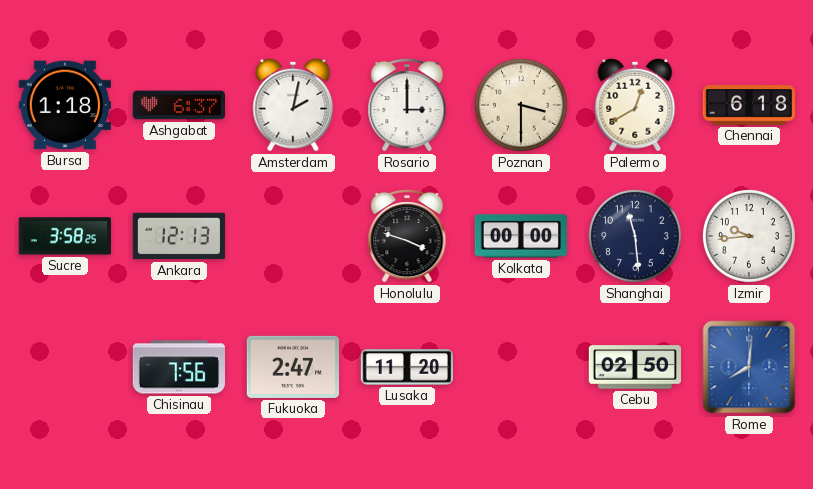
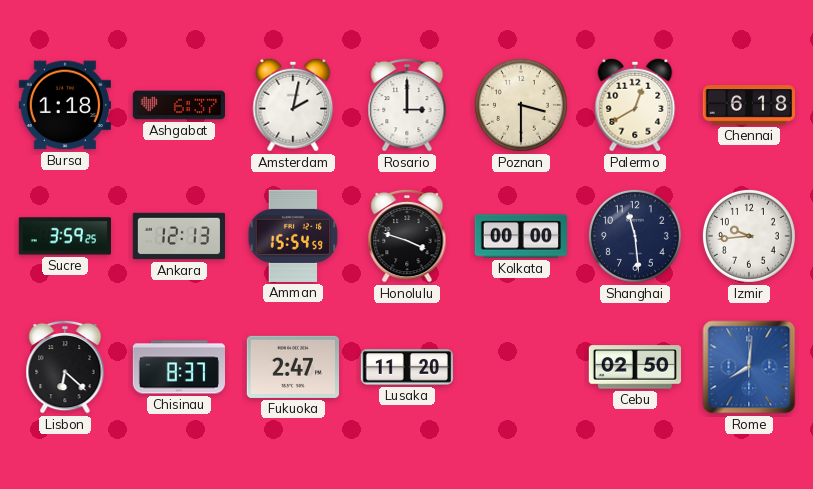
Sucre: 3:58 -> 3:59 (65, 236)
Amman: none -> 15:54 (293, 236)
Lisbon: none -> 6:22 (65, 367)
Chisinau: 7:56 -> 8:37 (178, 367)
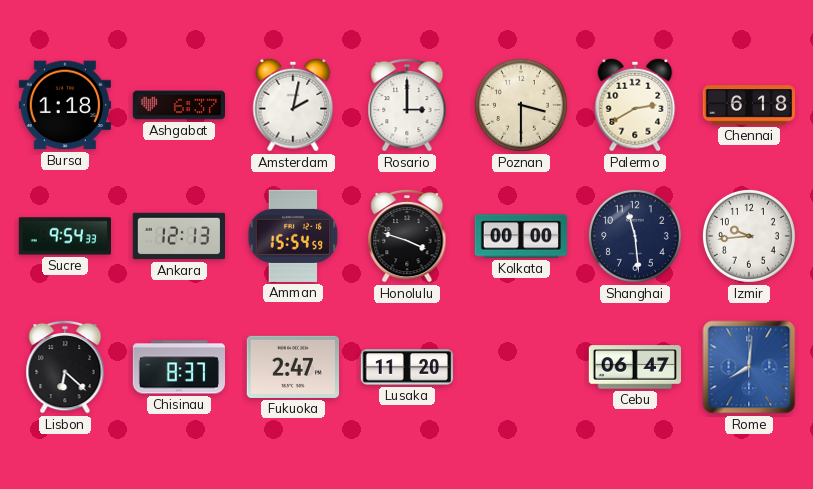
Palermo: 12:40 -> 2:40 (635, 105)
Sucre: 3:59 -> 9:54 (65, 236)
Cebu: 02:50 -> 06:47 (634, 367)
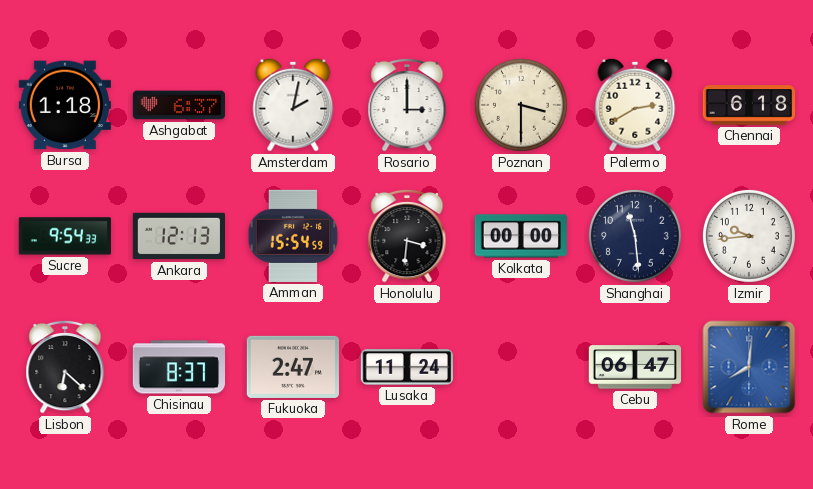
Honolulu: 3:48 -> 3:31 (407, 236)
Lusaka: 11:20 -> 11:24 (406, 367)
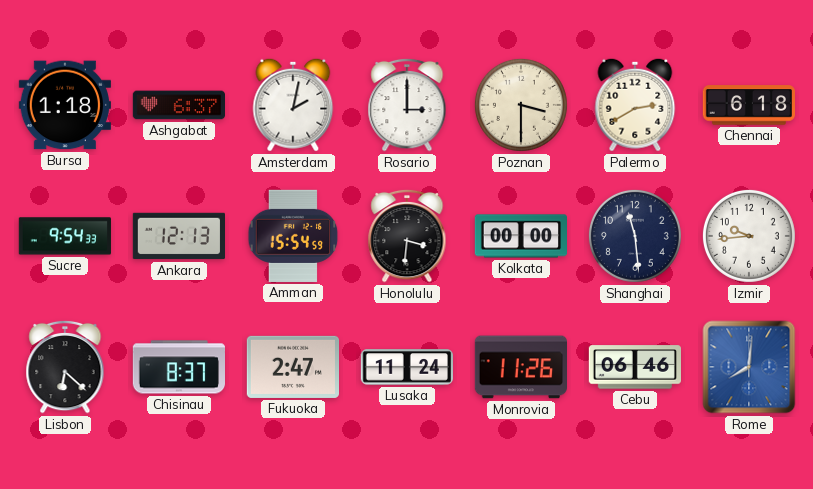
Monrovia: none -> 11:26 (520, 367)
Cebu: 06:47 -> 06:46 (634, 367)
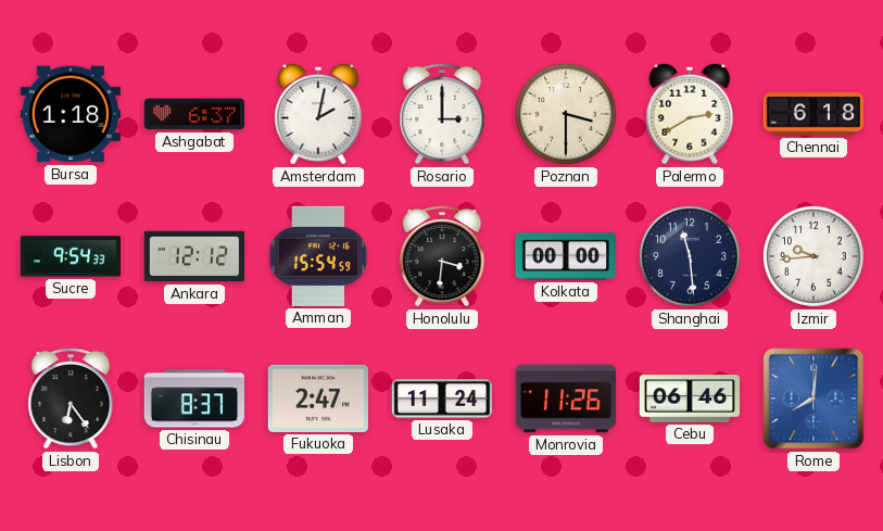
Ankara: 12:13 -> 12:12 (193, 256)
Lisbon: 6:22 -> 6:24 (71, 399)
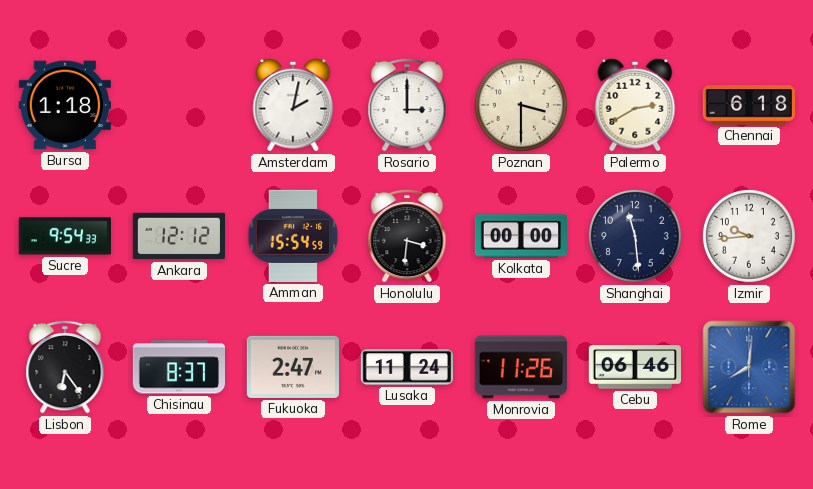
Ashgabat: 6:37 -> none (193, 114)
